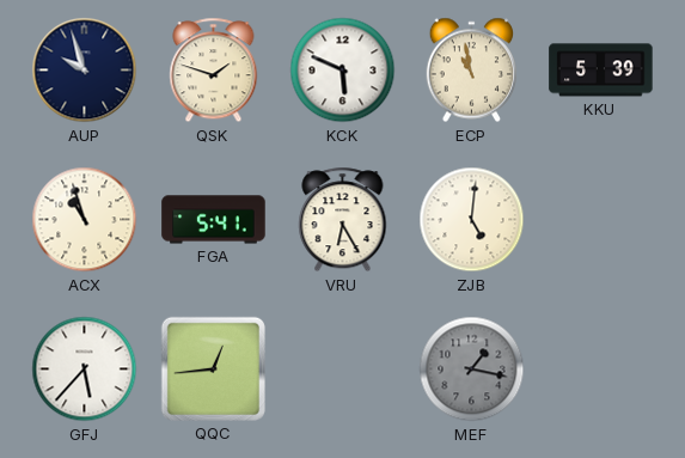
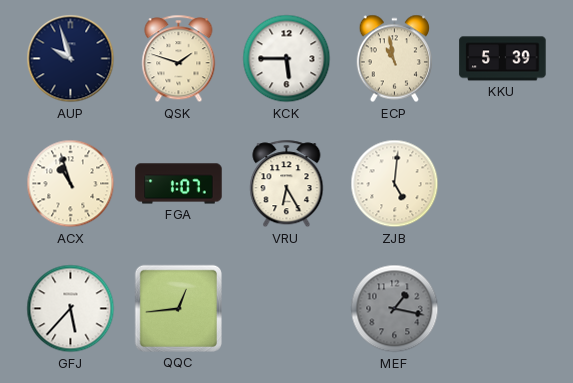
KCK: 5:49 -> 5:45 (287, 59)
FGA: 5:41 -> 1:07 (179, 184)
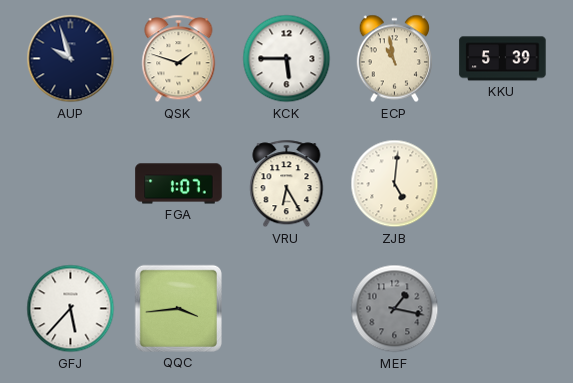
ACX: 10:57 -> none (71, 184)
QQC: 12:44 -> 3:44 (178, 308)
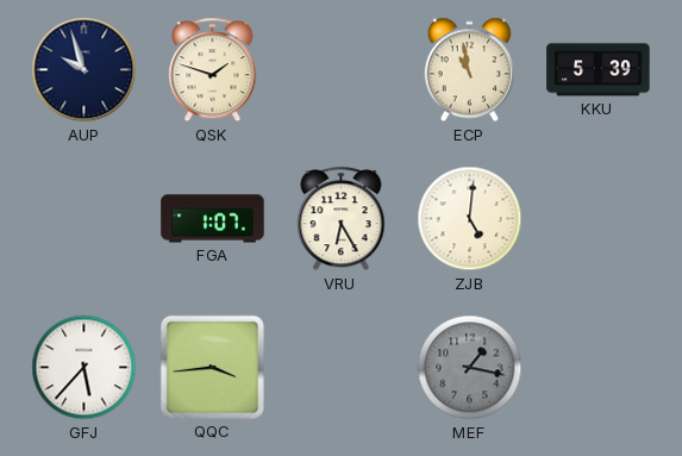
KCK: 5:45 -> none (287, 59)
